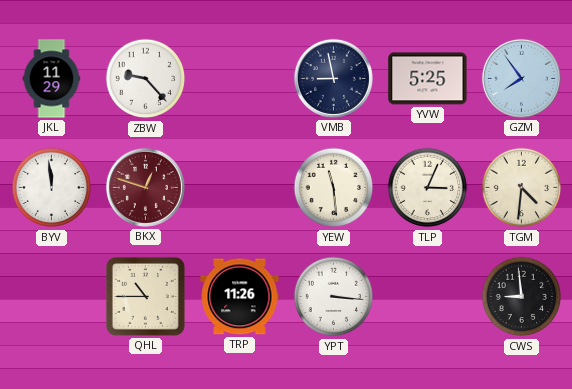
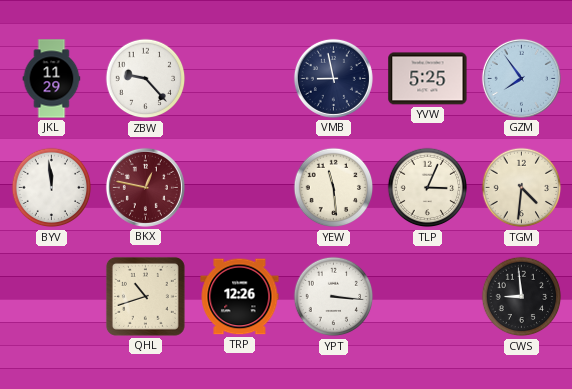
BKX: 12:48 -> 12:47 (145, 187)
QHL: 10:45 -> 10:42 (145, 296)
TRP: 11:26 -> 12:26 (240, 297)
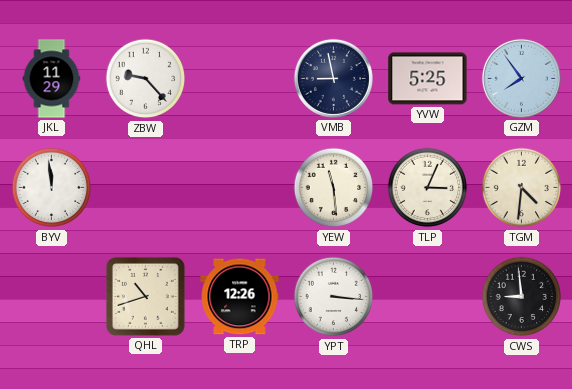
BKX: 12:47 -> none (145, 187)
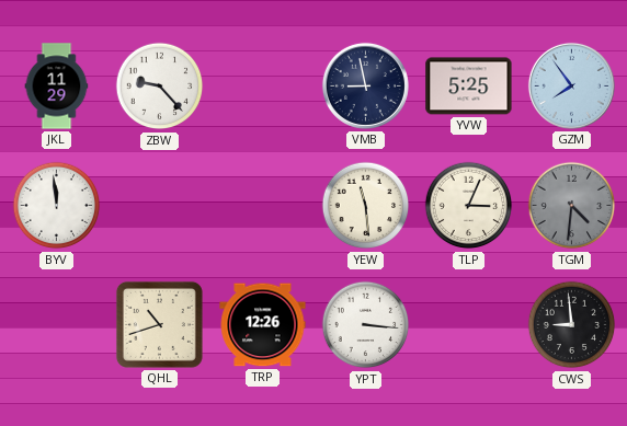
TGM dial: cream -> grey (572, 206)
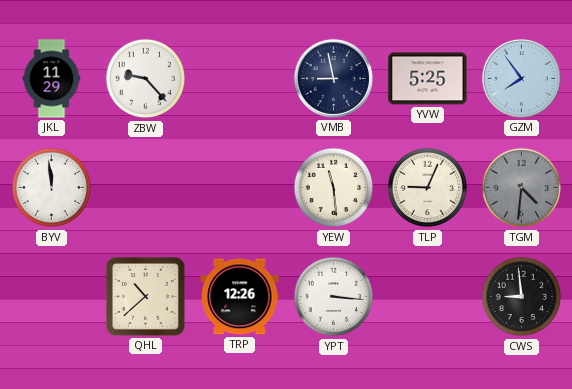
TLP: 3:04 -> 9:04 (428, 188)
QHL: 10:42 -> 10:38 (145, 296)
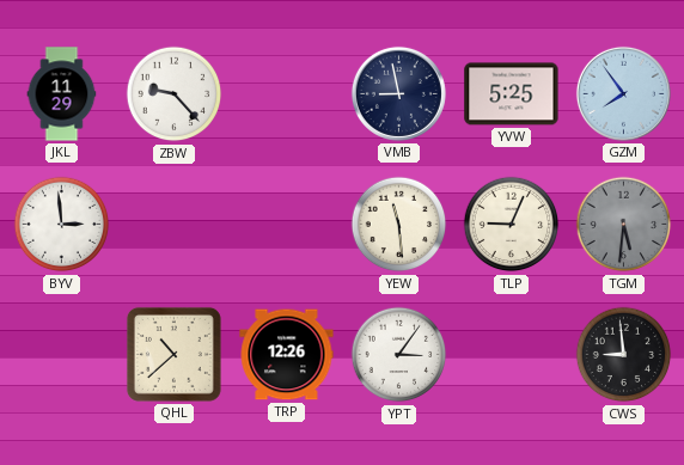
BYV: 11:59 -> 2:59 (62, 225)
TGM: 4:31 -> 5:31 (624, 225)
YPT: 3:16 -> 3:06 (399, 355)
